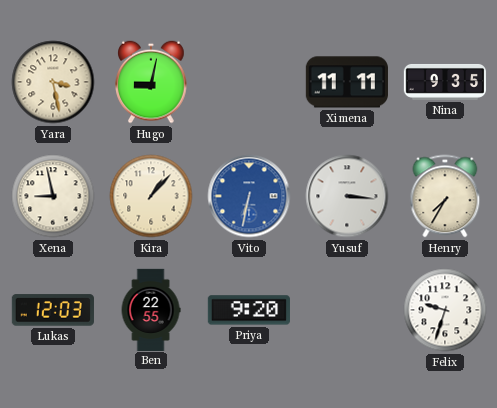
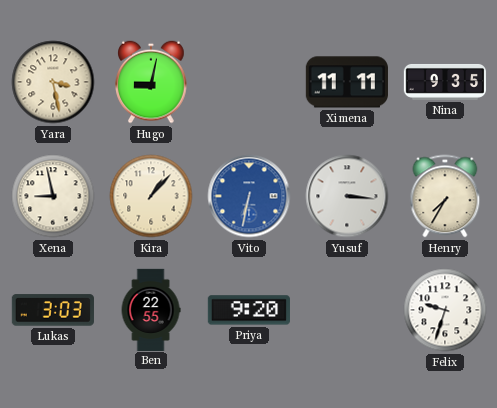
Lukas: 12:03 -> 3:03 (53, 310)
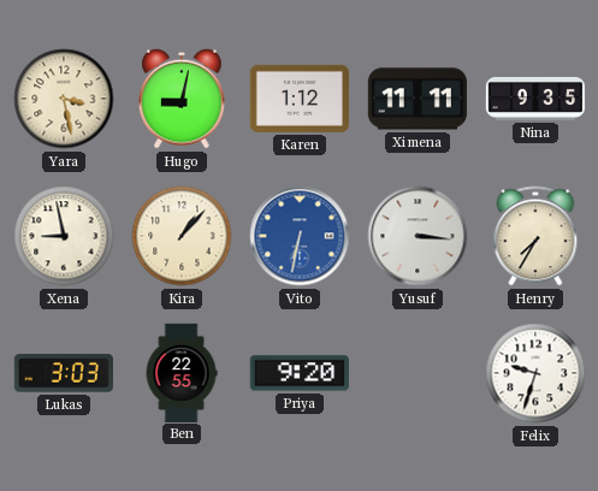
Karen: none -> 1:12 (300, 99)
